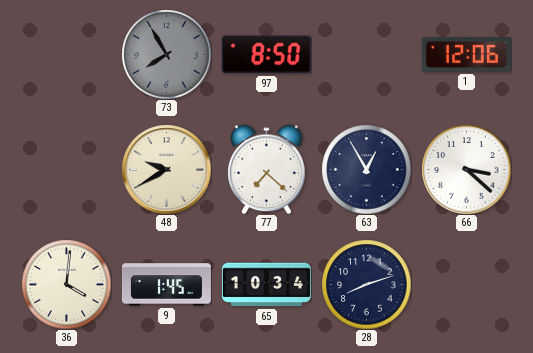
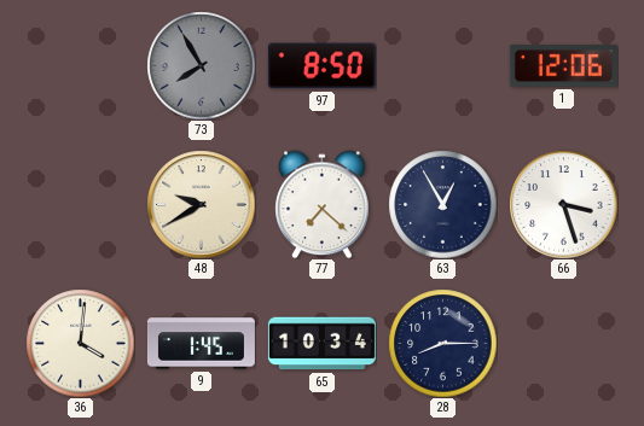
66: 3:22 -> 3:27 (563, 204)
28: 8:12 -> 8:15 (442, 343)
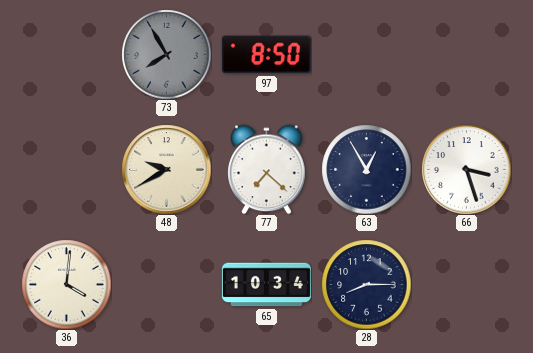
1: 12:06 -> none (563, 66)
9: 1:45 -> none (201, 344)
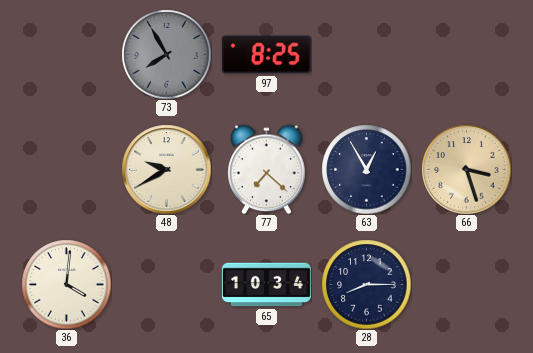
97: 8:50 -> 8:25 (266, 55)
66 dial: white -> champagne (466, 169)
